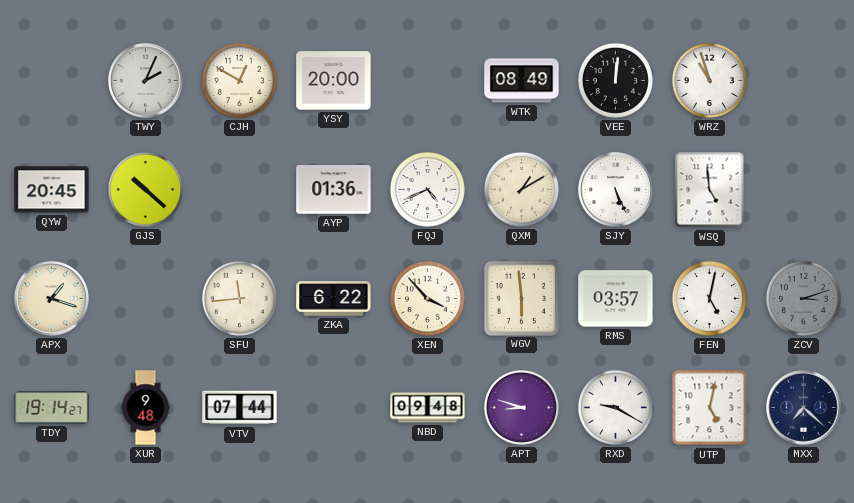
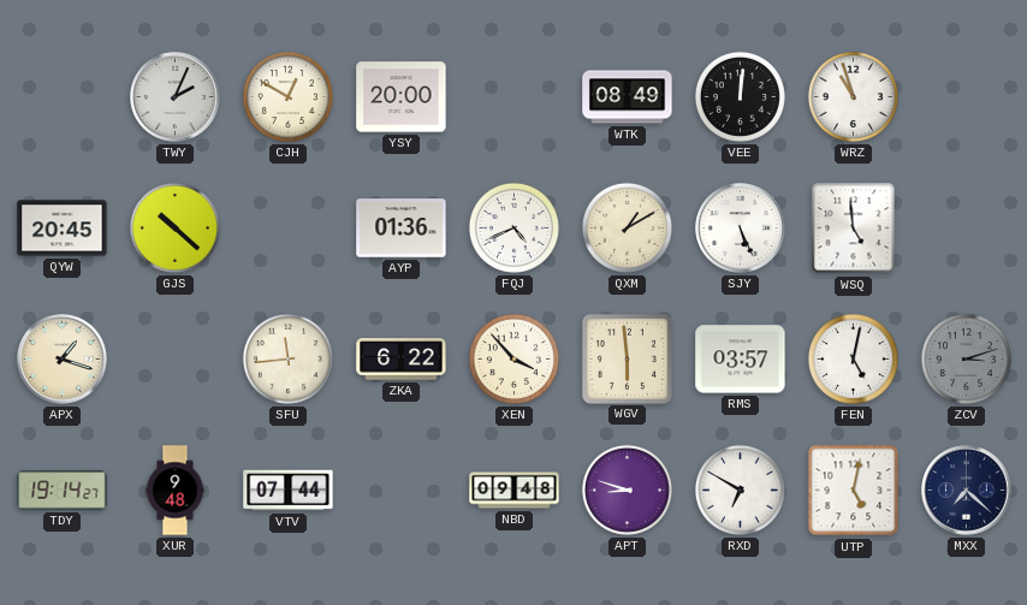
RXD: 9:20 -> 6:50 (740, 490)
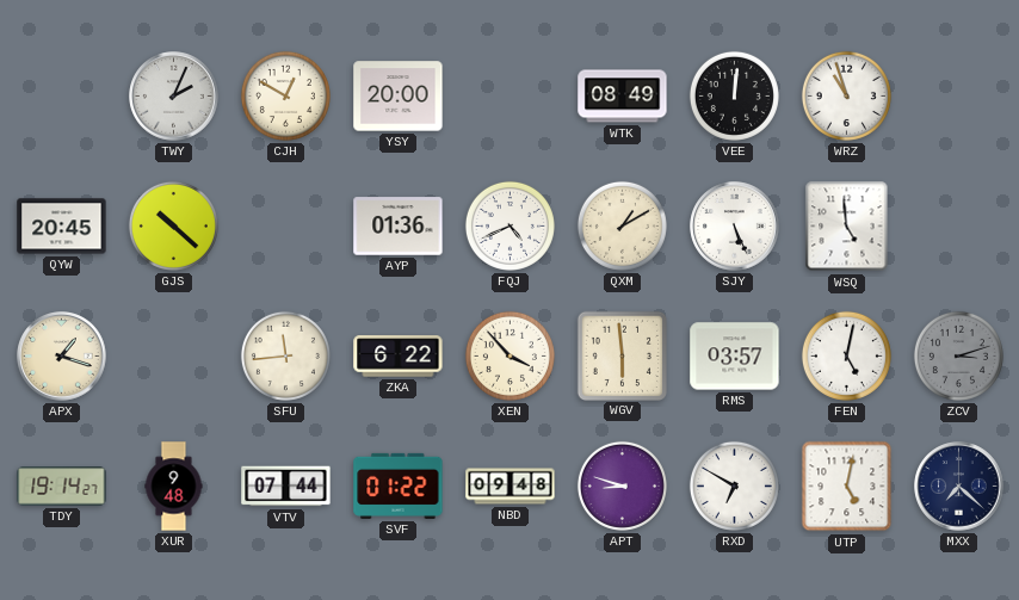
SVF: none -> 01:22 (399, 485)
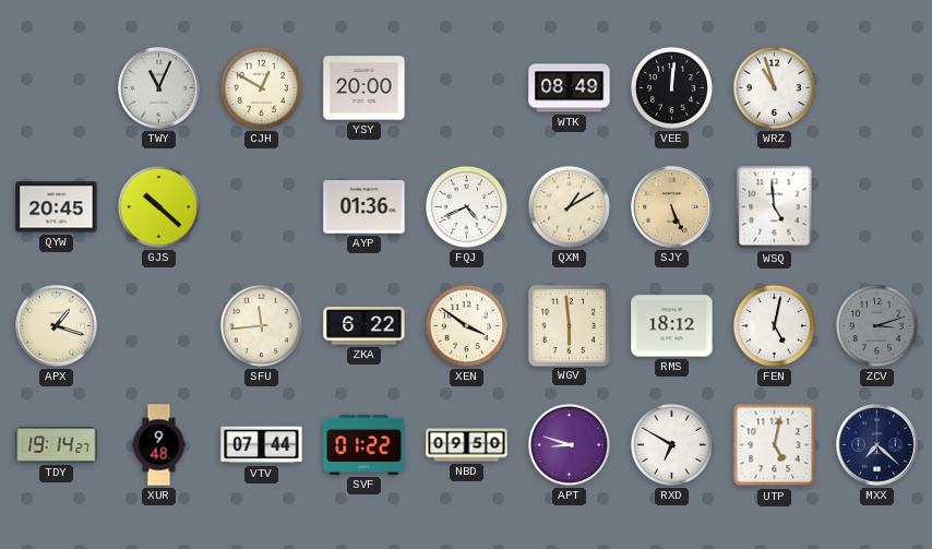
TWY: 2:04 -> 11:04 (159, 88)
SJY dial: white -> champagne (672, 207)
XEN: 3:53 -> 3:51 (466, 325)
RMS: 03:57 -> 18:12 (672, 326)
NBD: 09:48 -> 09:50 (467, 445)
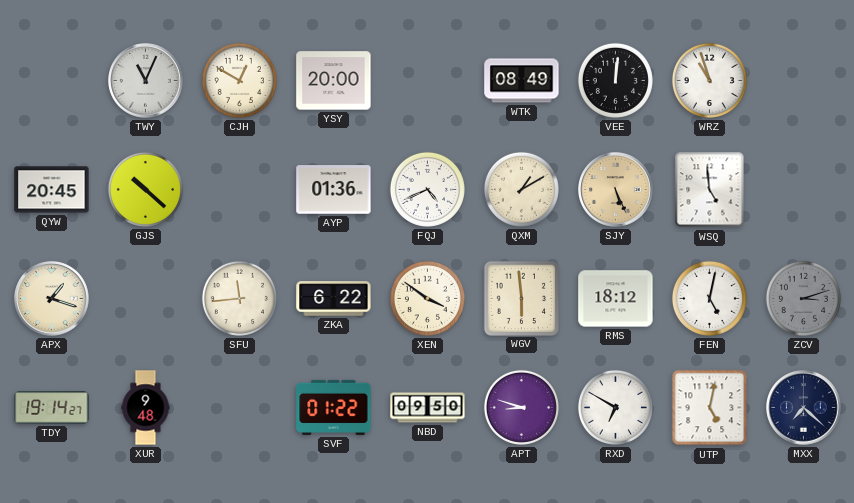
VTV: 07:44 -> none (262, 445)
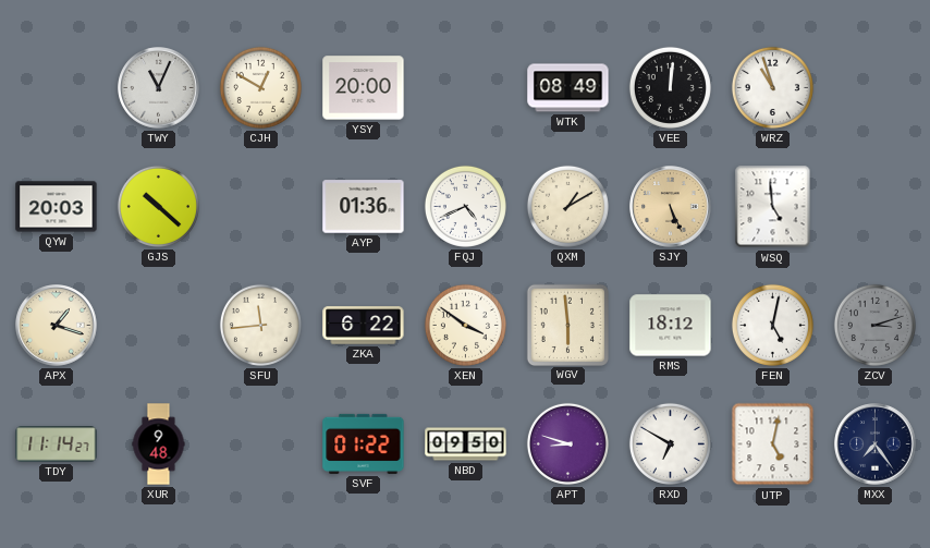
QYW: 20:45 -> 20:03 (57, 207)
TDY: 19:14 -> 11:14 (57, 445)
MXX: 7:22 -> 7:24 (876, 445)
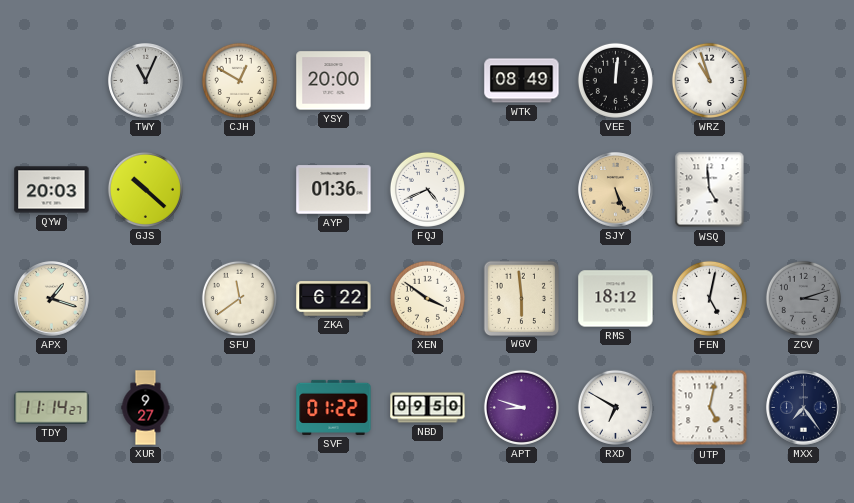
QXM: 1:10 -> none (567, 206)
SFU: 11:44 -> 11:39 (239, 298)
XUR: 9:48 -> 9:27 (146, 408)
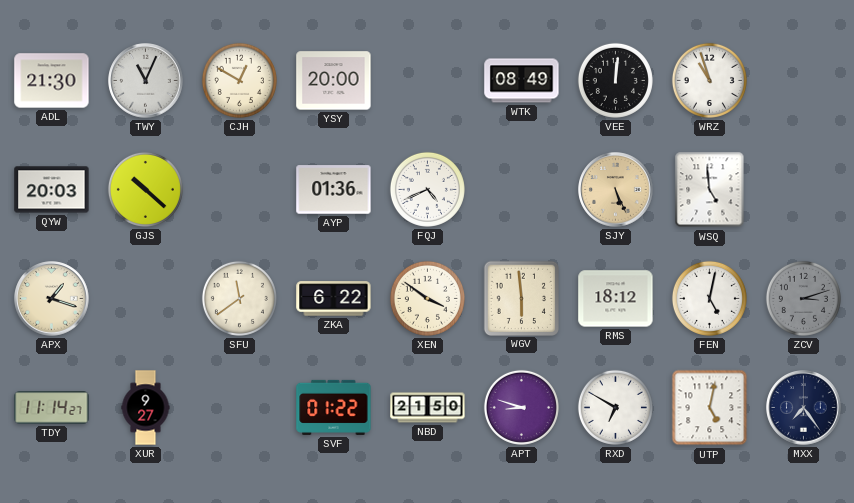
ADL: none -> 21:30 (52, 81)
NBD: 09:50 -> 21:50 (428, 408)
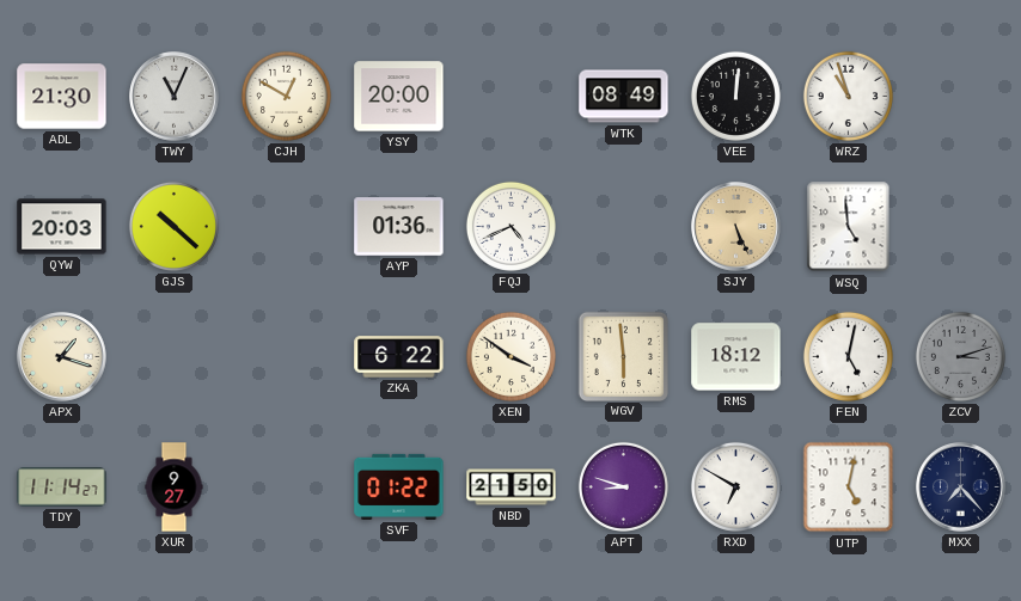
SFU: 11:39 -> none (239, 298)
MXX: 7:24 -> 7:23 (961, 487)
